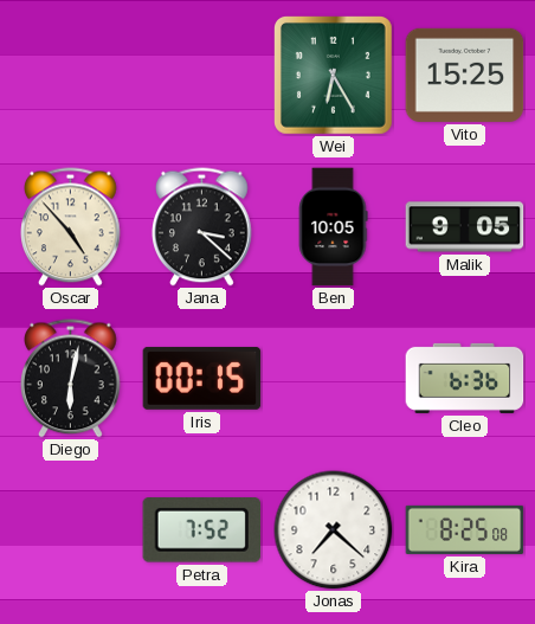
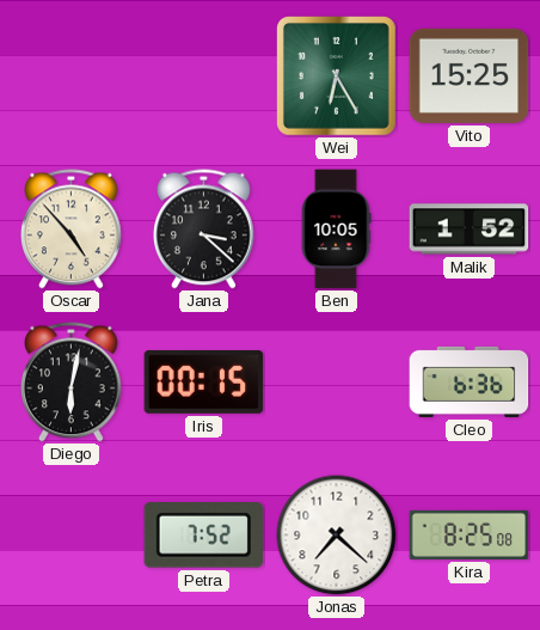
Malik: 9:05 -> 1:52 (470, 230)
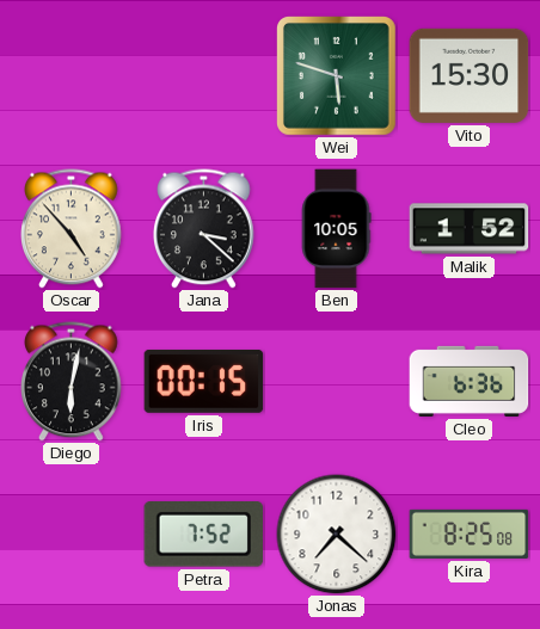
Wei: 6:25 -> 5:48 (337, 76)
Vito: 15:25 -> 15:30 (470, 75)
